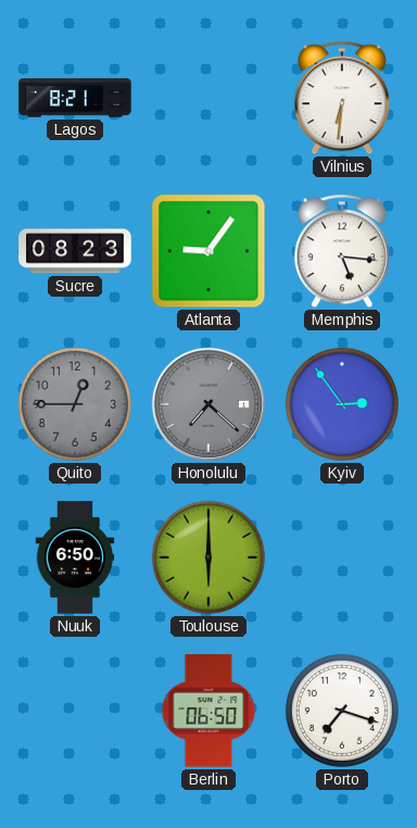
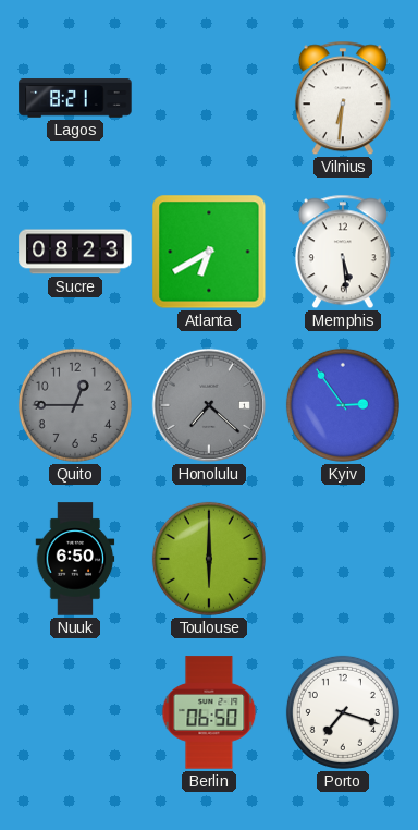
Atlanta: 9:06 -> 6:40 (209, 252)
Memphis: 5:16 -> 5:29 (343, 252)
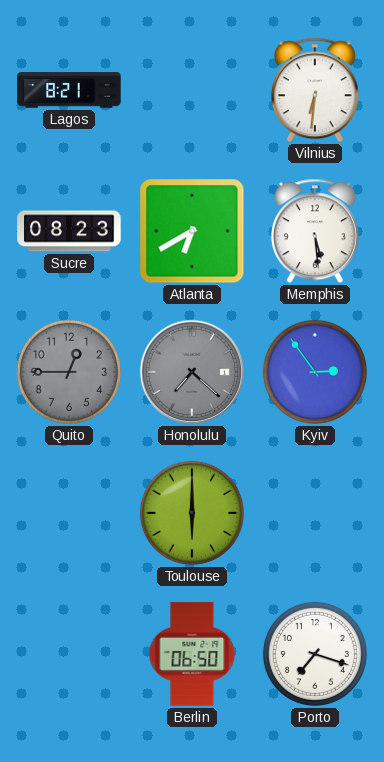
Nuuk: 6:50 -> none (75, 559)
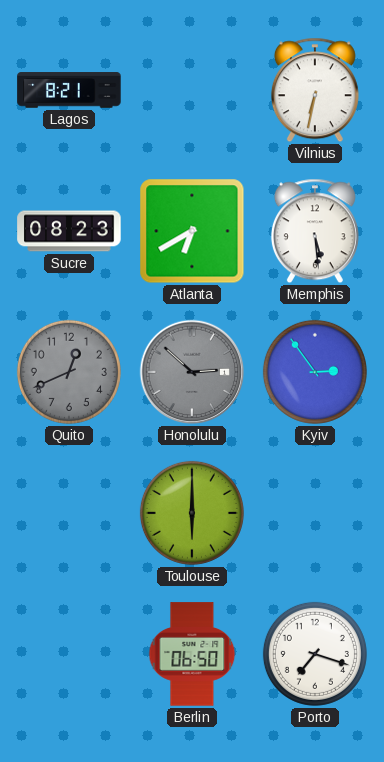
Vilnius: 6:31 -> 6:32 (315, 90)
Quito: 12:45 -> 12:41 (69, 372)
Honolulu: 7:22 -> 2:52 (192, 372)
